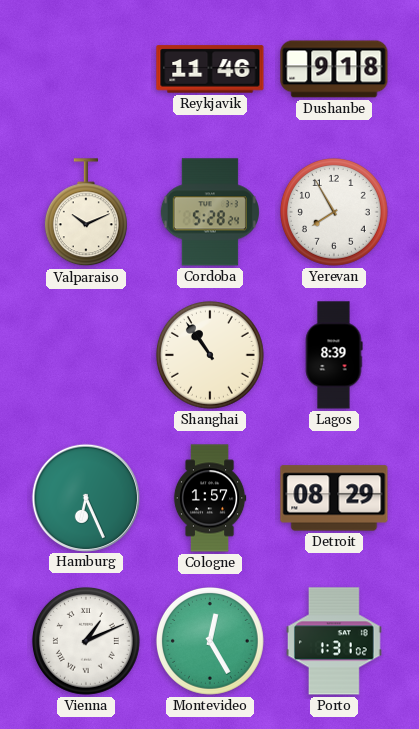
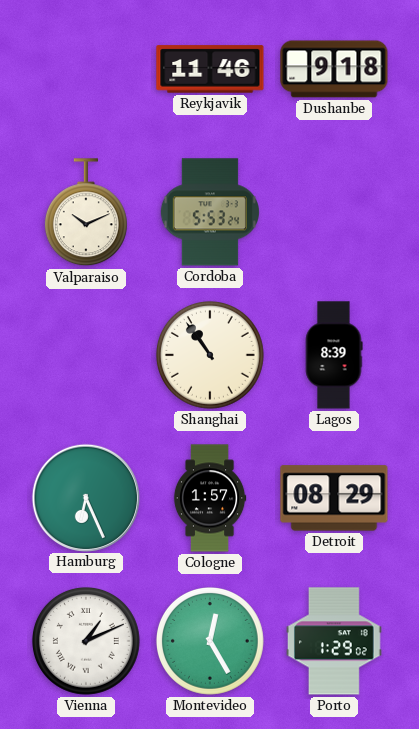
Cordoba: 5:28 -> 5:53 (210, 212)
Yerevan: 7:55 -> none (334, 212)
Porto: 1:31 -> 1:29 (334, 641)
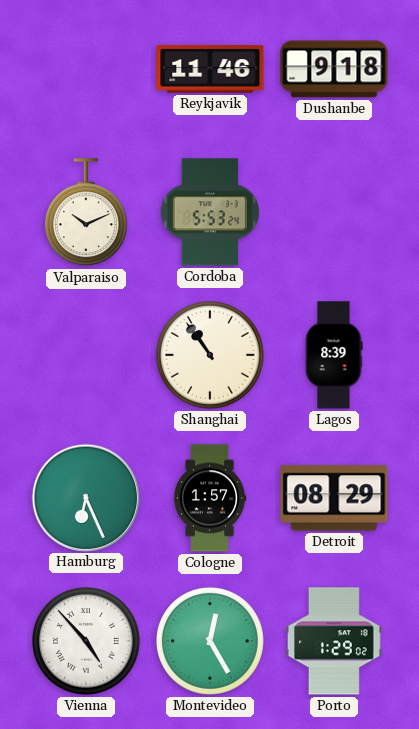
Vienna: 1:11 -> 4:53 (86, 641)
